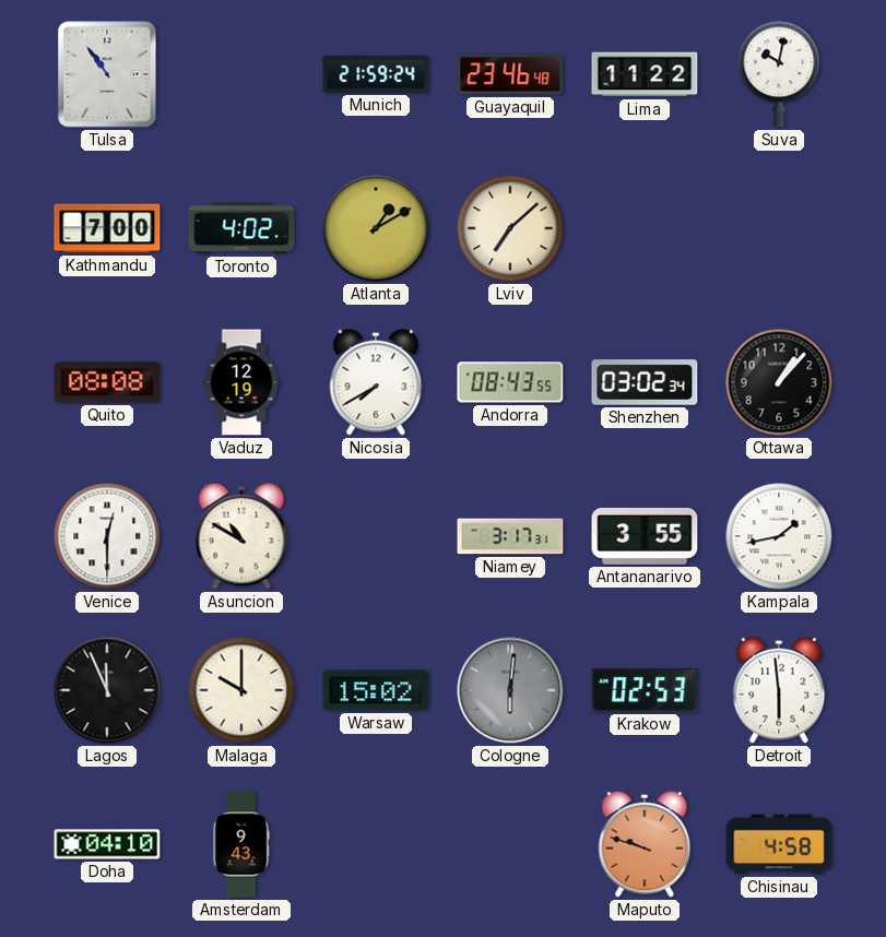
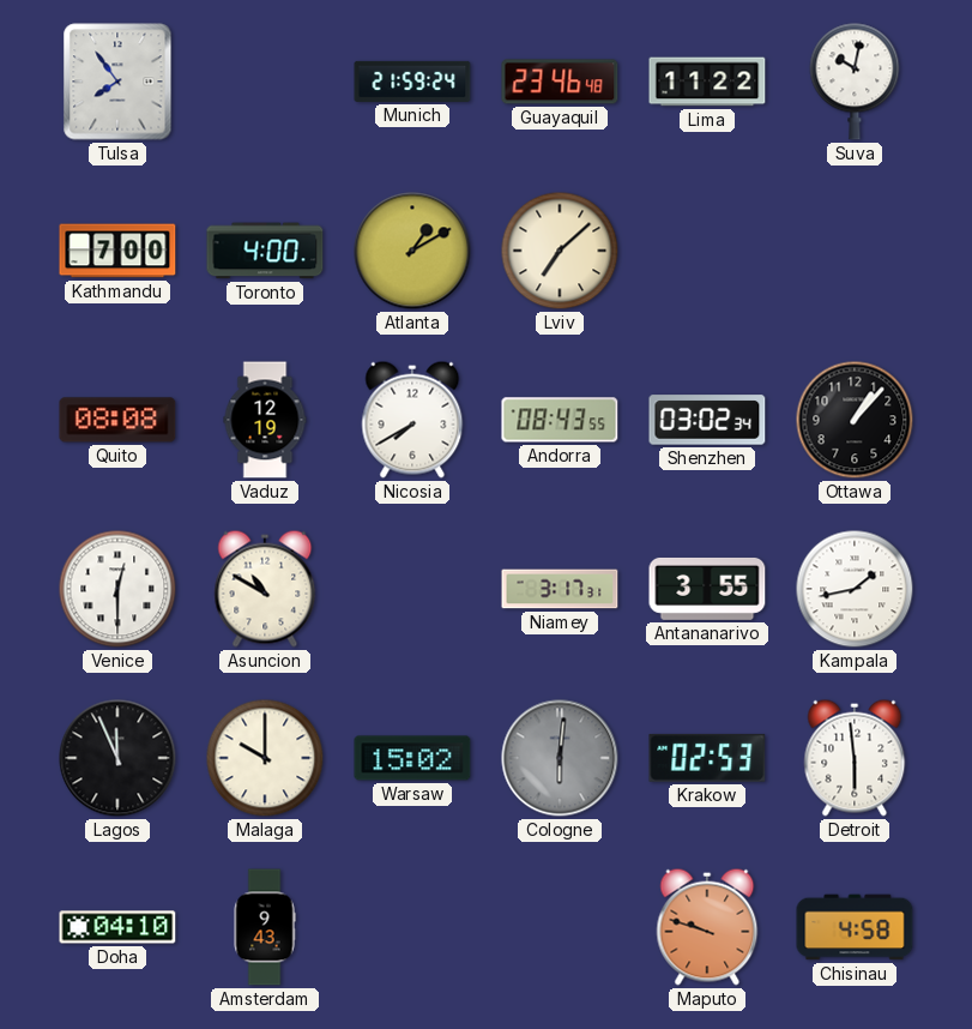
Tulsa: 10:54 -> 7:54 (117, 82)
Toronto: 4:02 -> 4:00 (265, 251)
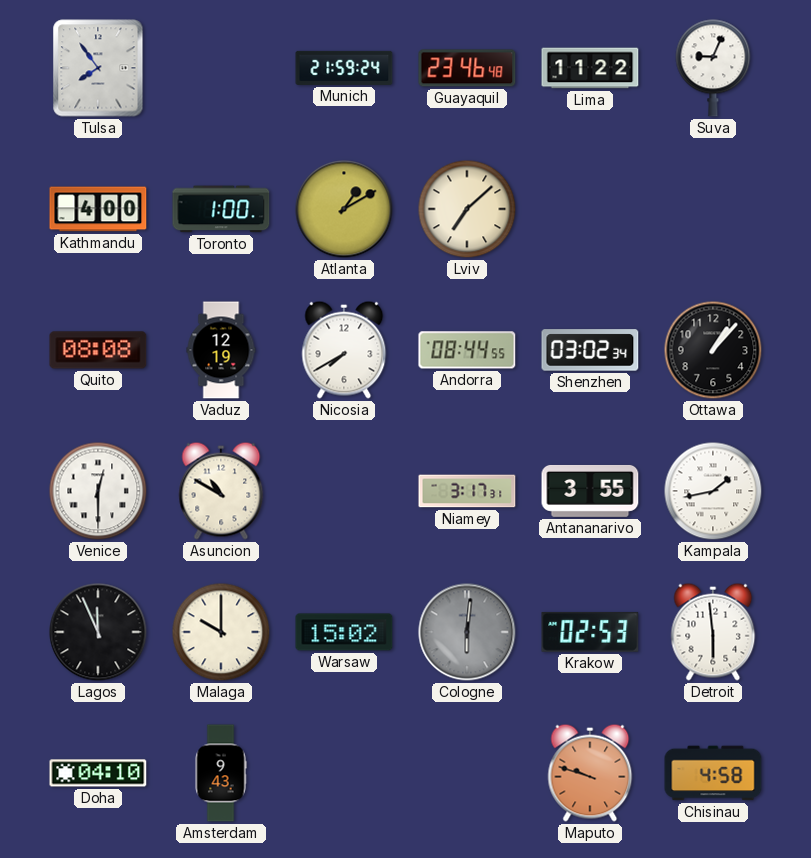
Suva: 10:02 -> 9:04 (713, 68)
Kathmandu: 7:00 -> 4:00 (98, 209)
Toronto: 4:00 -> 1:00 (221, 209)
Andorra: 08:43 -> 08:44 (467, 350)
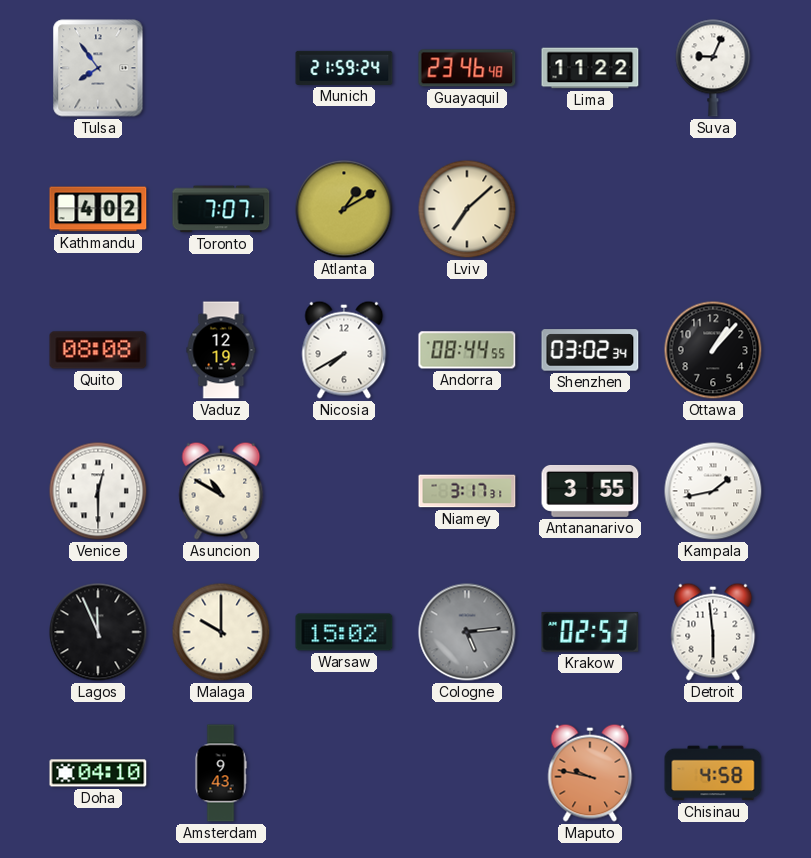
Kathmandu: 4:00 -> 4:02 (98, 209)
Toronto: 1:00 -> 7:07 (221, 209)
Cologne: 6:01 -> 5:14 (467, 632)
Maputo: 9:48 -> 9:47 (590, 773)
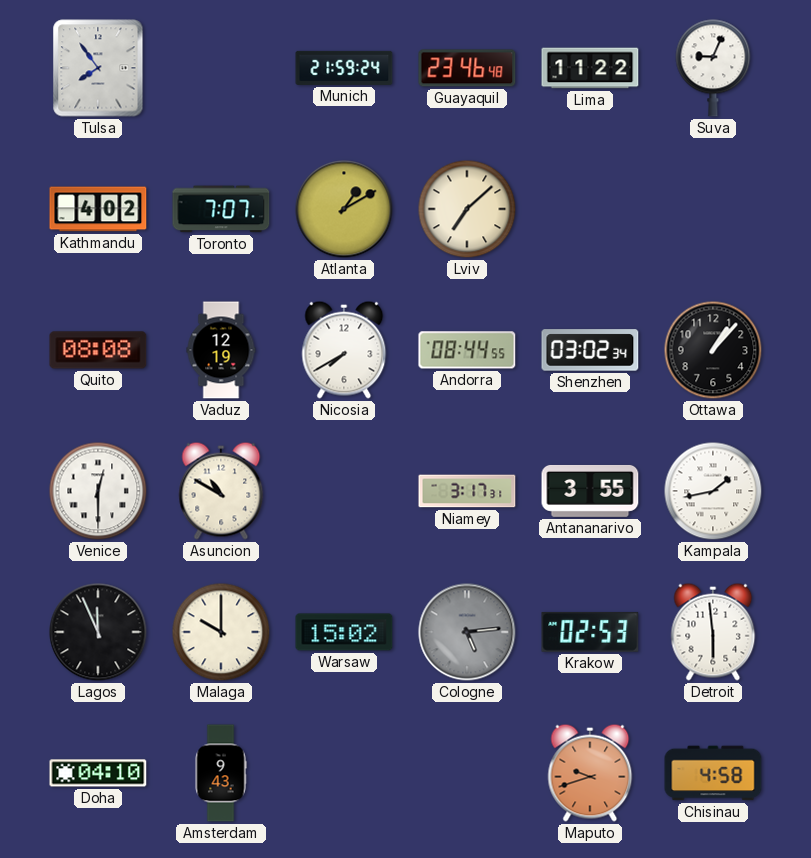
Maputo: 9:47 -> 9:42 (590, 773)
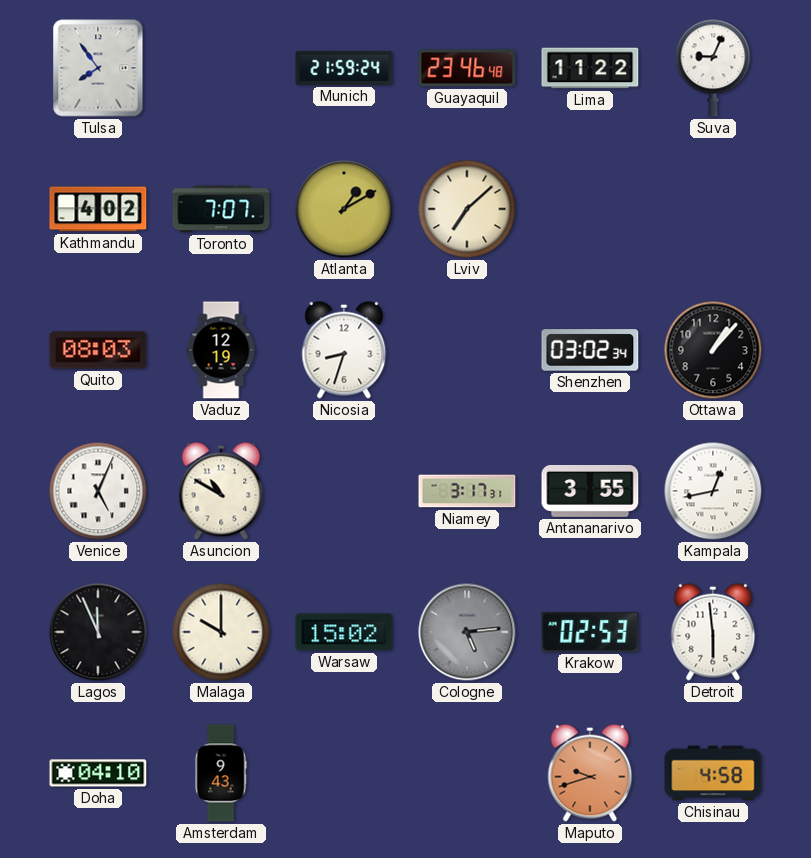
Quito: 08:08 -> 08:03 (98, 350)
Nicosia: 7:40 -> 8:33 (344, 350)
Andorra: 08:44 -> none (467, 350)
Venice: 12:30 -> 5:04 (98, 491)
Kampala: 1:43 -> 12:43 (713, 491)
